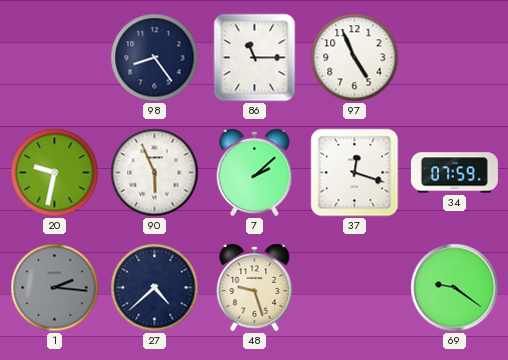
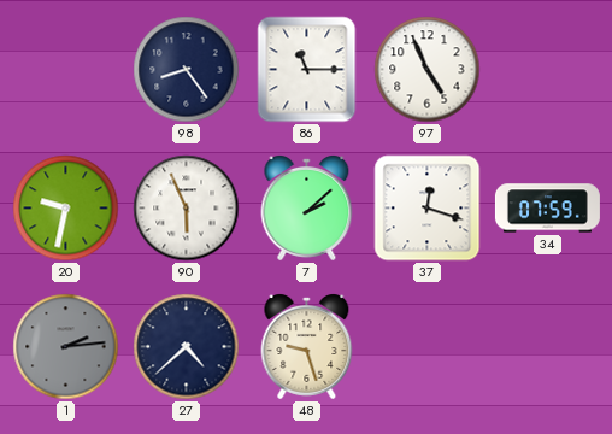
1: 2:16 -> 2:14 (66, 347)
69: 9:21 -> none (455, 288)
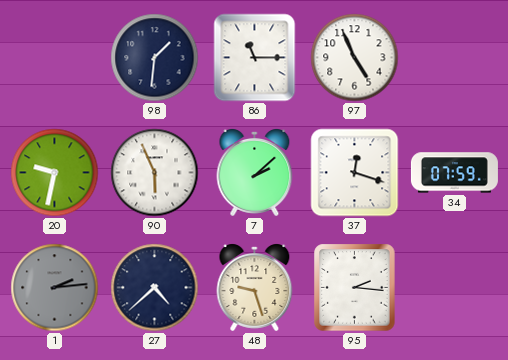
98: 8:24 -> 1:31 (155, 58)
95: none -> 2:16 (355, 288)
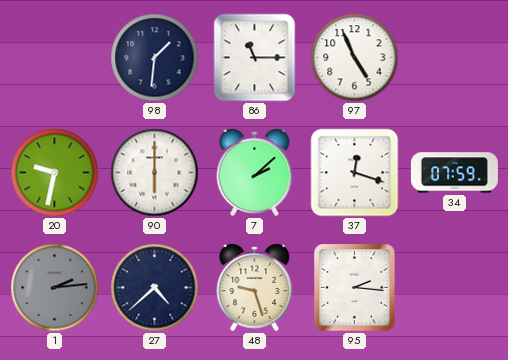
90: 5:56 -> 6:00 (155, 173)
